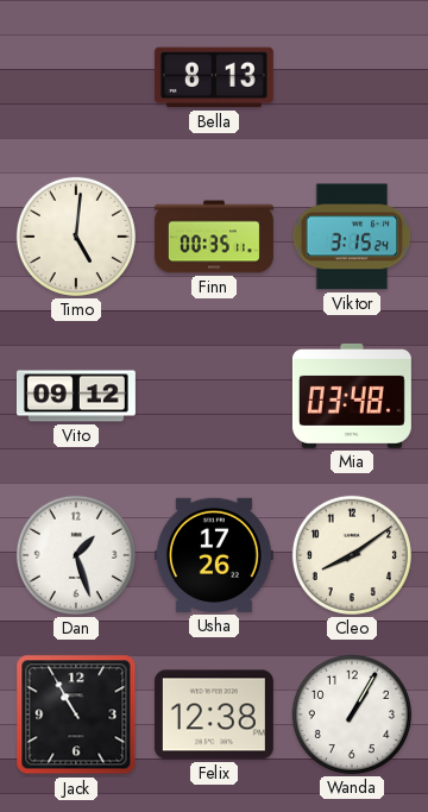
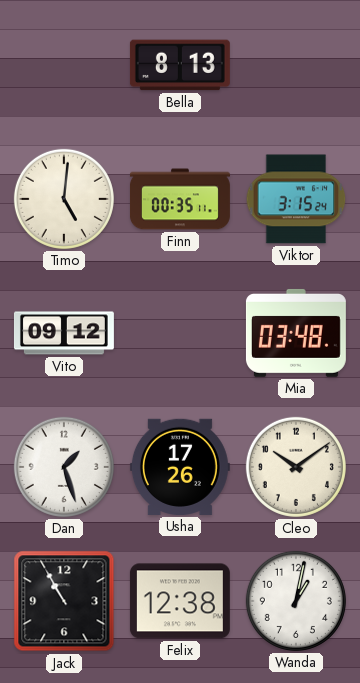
Cleo: 8:09 -> 10:09 (296, 467)
Wanda: 1:05 -> 1:02 (296, 601)
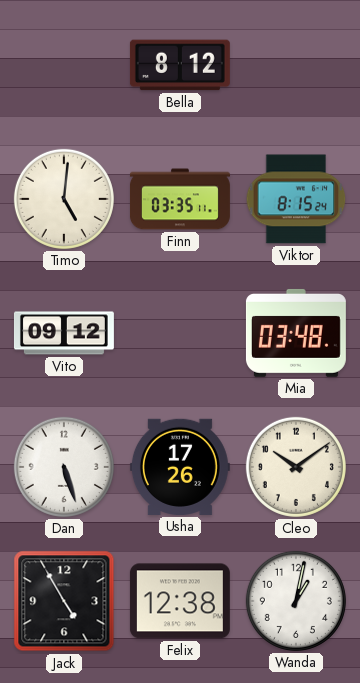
Bella: 8:13 -> 8:12 (180, 65)
Finn: 00:35 -> 03:35 (180, 199)
Viktor: 3:15 -> 8:15 (296, 199)
Dan: 1:27 -> 5:27 (64, 467)
Jack: 10:55 -> 4:55 (64, 601)
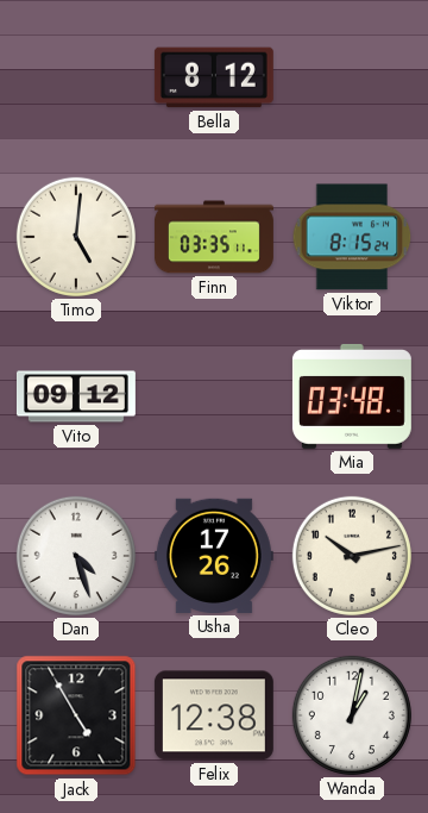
Dan: 5:27 -> 4:27 (76, 556)
Cleo: 10:09 -> 10:13 (352, 556)
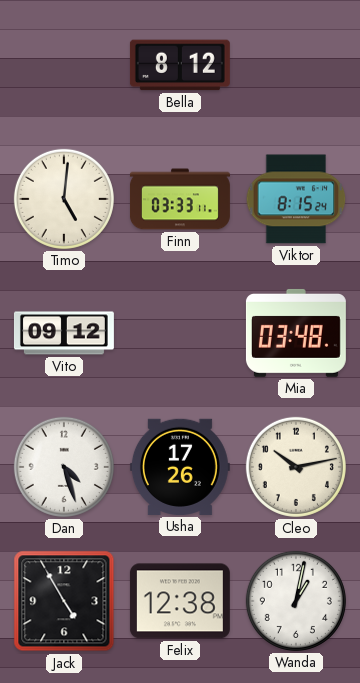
Finn: 03:35 -> 03:33 (180, 199)
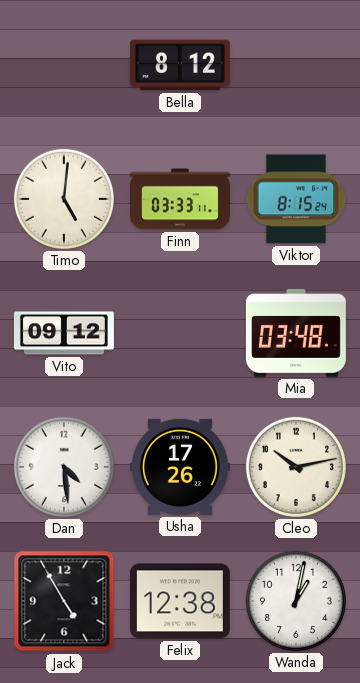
Dan: 4:27 -> 4:29 (64, 467)
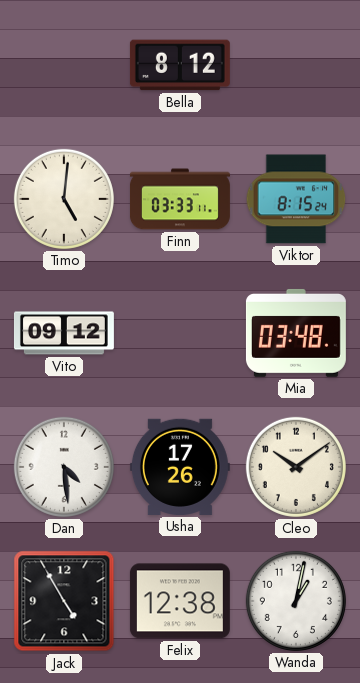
Cleo: 10:13 -> 10:09 (296, 467)
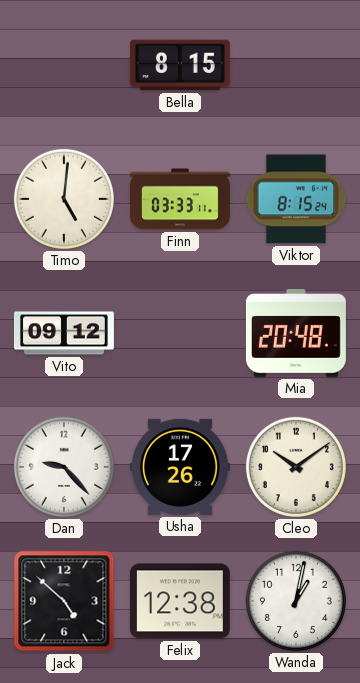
Bella: 8:12 -> 8:15 (180, 65)
Mia: 03:48 -> 20:48 (296, 333)
Dan: 4:29 -> 9:23 (64, 467)
Jack: 4:55 -> 4:52 (64, 601)
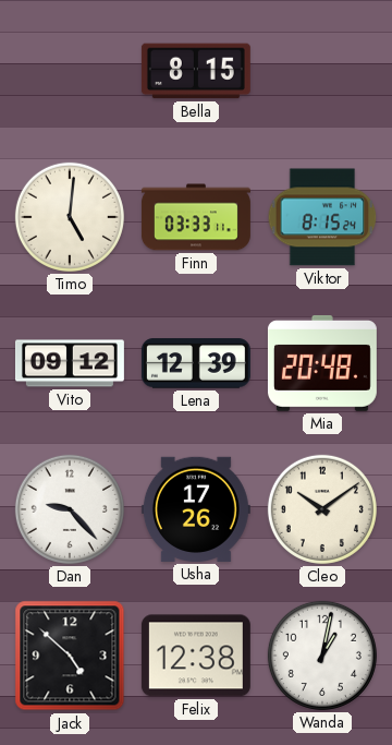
Lena: none -> 12:39 (196, 363)
